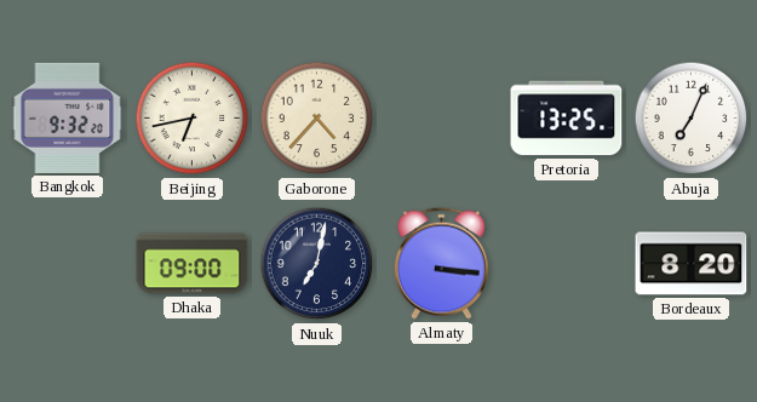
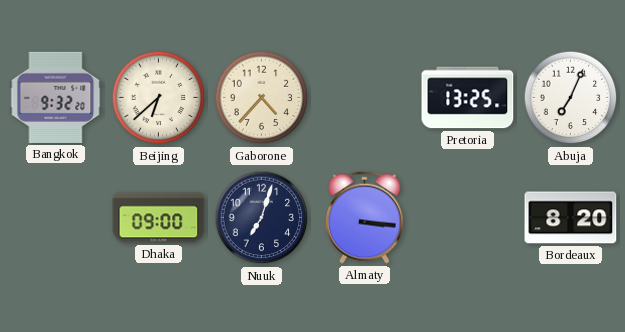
Beijing: 6:43 -> 6:38 (159, 98)
Nuuk: 7:02 -> 7:03 (262, 218)
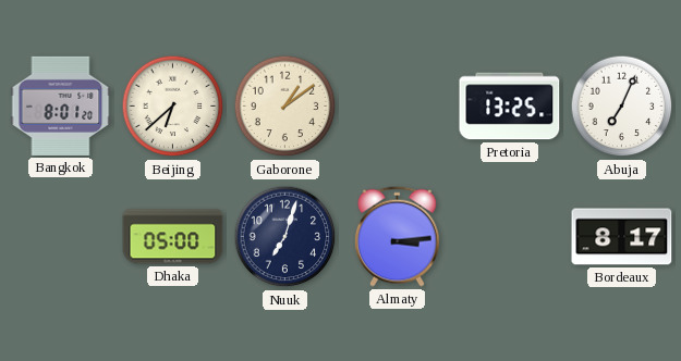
Bangkok: 9:32 -> 8:01 (61, 105)
Gaborone: 4:37 -> 1:09 (285, 107)
Dhaka: 09:00 -> 05:00 (173, 237)
Almaty: 3:16 -> 3:14 (397, 236)
Bordeaux: 8:20 -> 8:17 (622, 237)
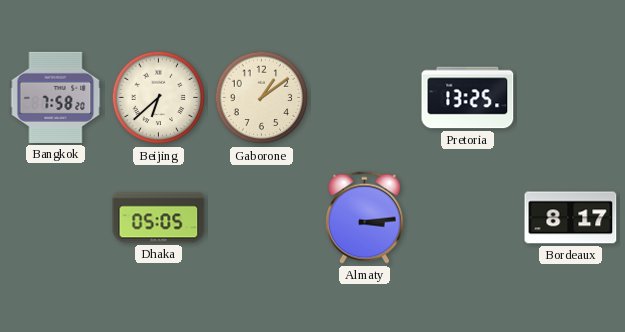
Bangkok: 8:01 -> 7:58 (56, 97)
Abuja: 7:04 -> none (622, 107)
Dhaka: 05:00 -> 05:05 (159, 218)
Nuuk: 7:03 -> none (285, 237)
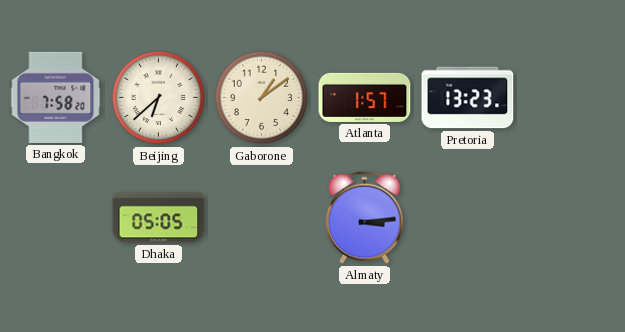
Atlanta: none -> 1:57 (365, 97)
Pretoria: 13:25 -> 13:23 (468, 98)
Bordeaux: 8:17 -> none (571, 218)
